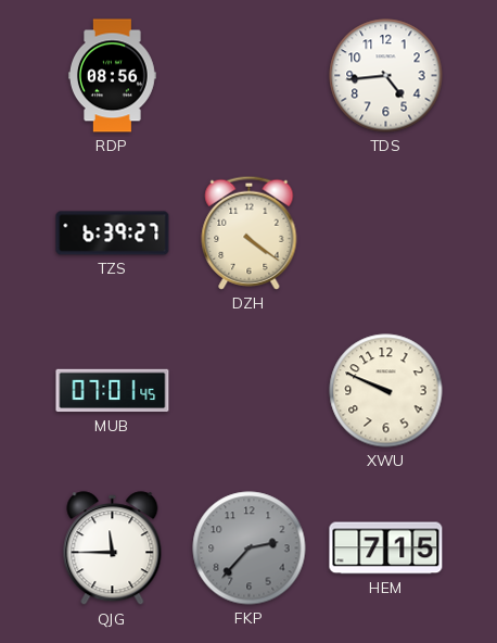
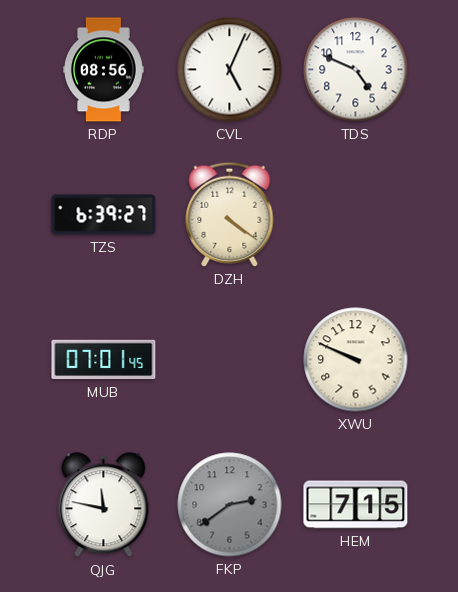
CVL: none -> 5:04 (230, 70)
TDS: 4:44 -> 4:49 (356, 70)
QJG: 11:45 -> 11:47 (104, 505)
FKP: 2:37 -> 2:39 (230, 505)
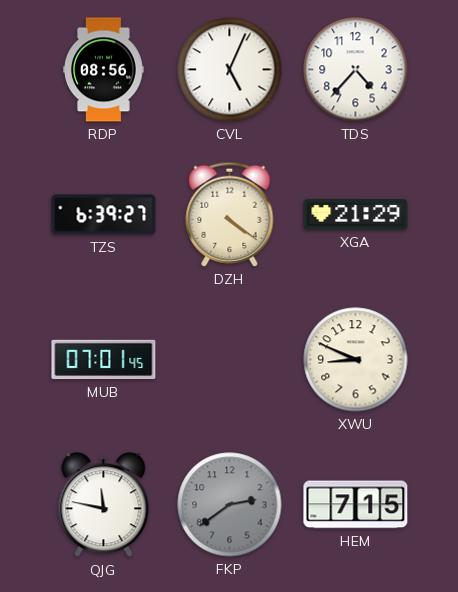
TDS: 4:49 -> 4:37 (356, 70)
XGA: none -> 21:29 (356, 215)
XWU: 9:49 -> 8:49 (356, 360)
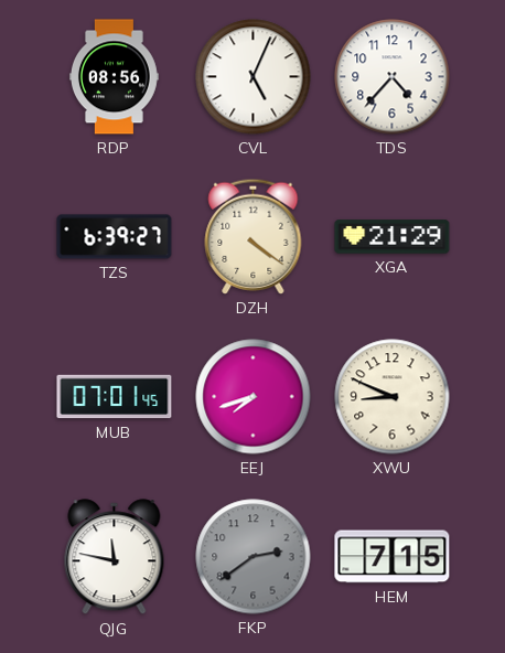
EEJ: none -> 7:42 (254, 397)
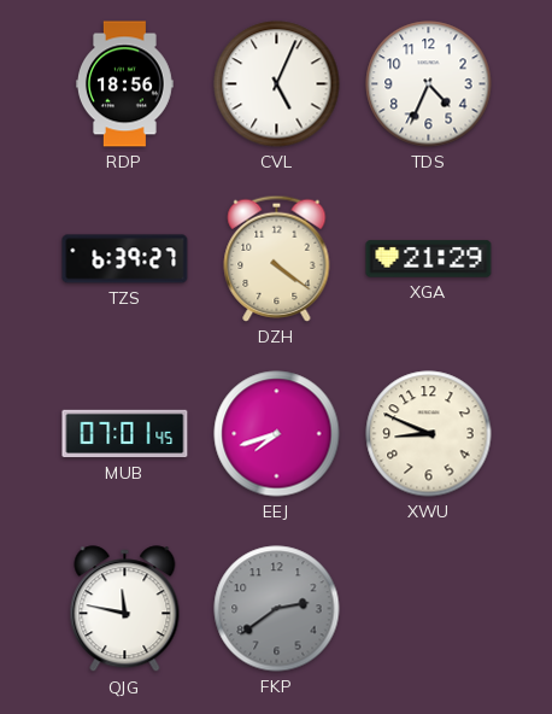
RDP: 08:56 -> 18:56 (125, 84)
TDS: 4:37 -> 4:34 (429, 84)
HEM: 7:15 -> none (393, 557)
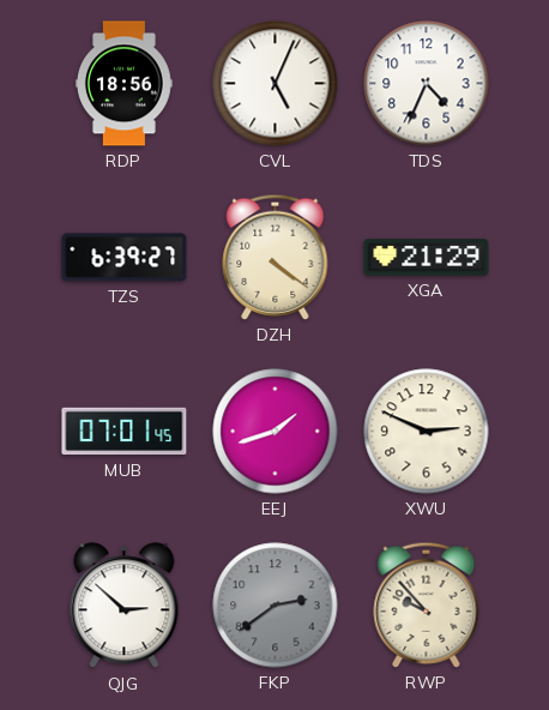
EEJ: 7:42 -> 1:42 (276, 432)
XWU: 8:49 -> 2:49 (427, 432)
QJG: 11:47 -> 2:52 (125, 606)
RWP: none -> 9:53 (427, 604)
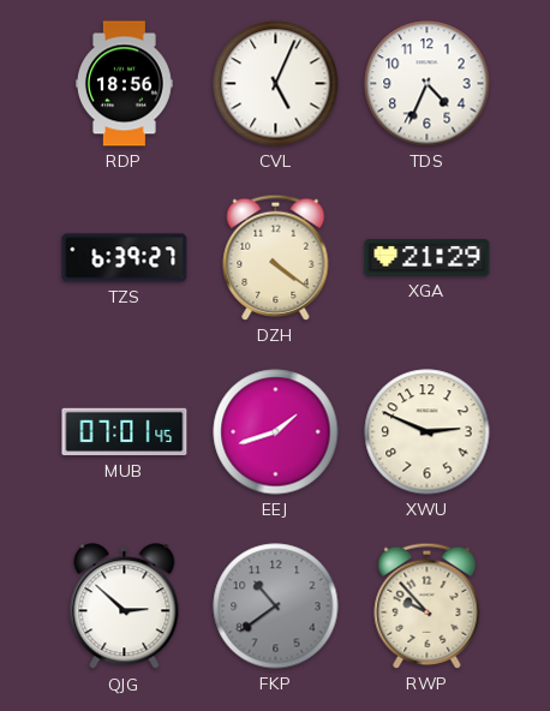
FKP: 2:39 -> 10:39 (276, 607)
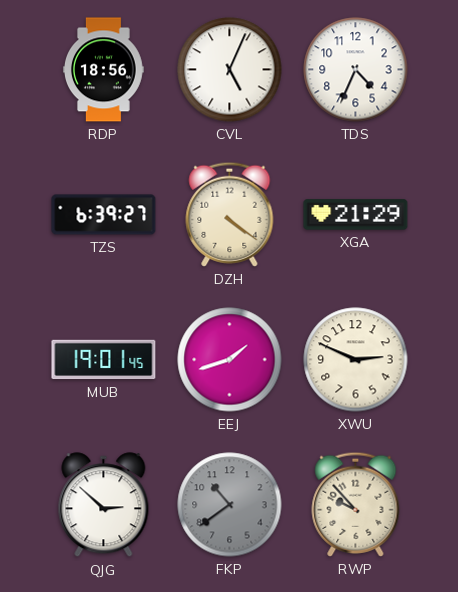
MUB: 07:01 -> 19:01 (104, 360)
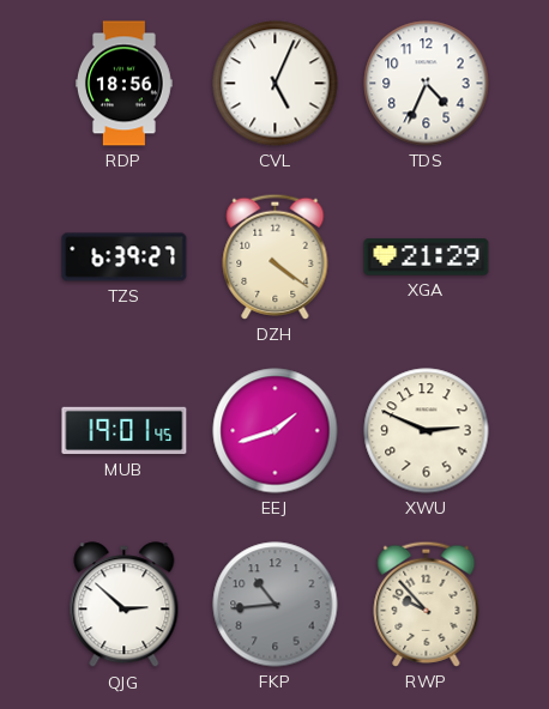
FKP: 10:39 -> 10:44 (276, 605)
